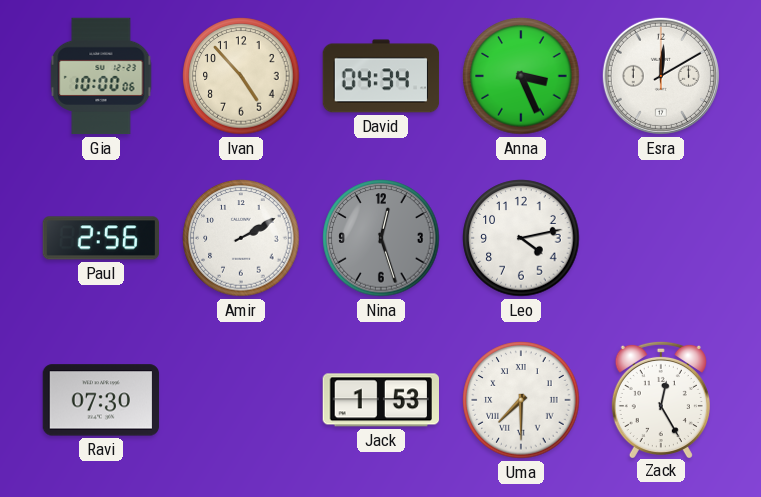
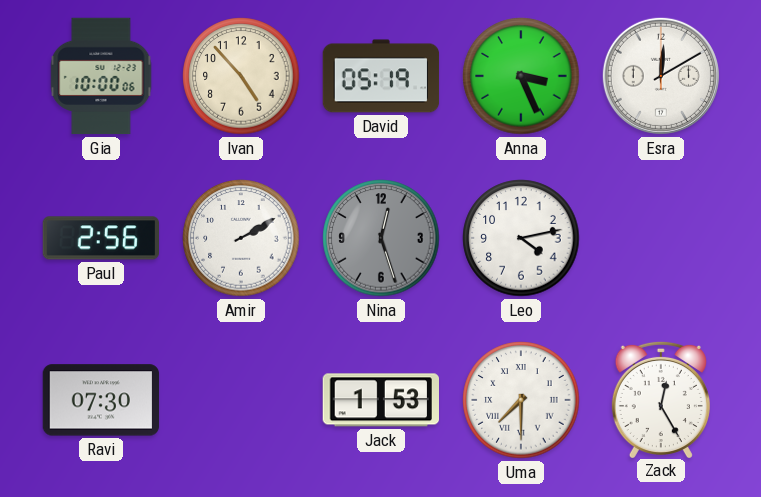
David: 04:34 -> 05:19 (381, 76)
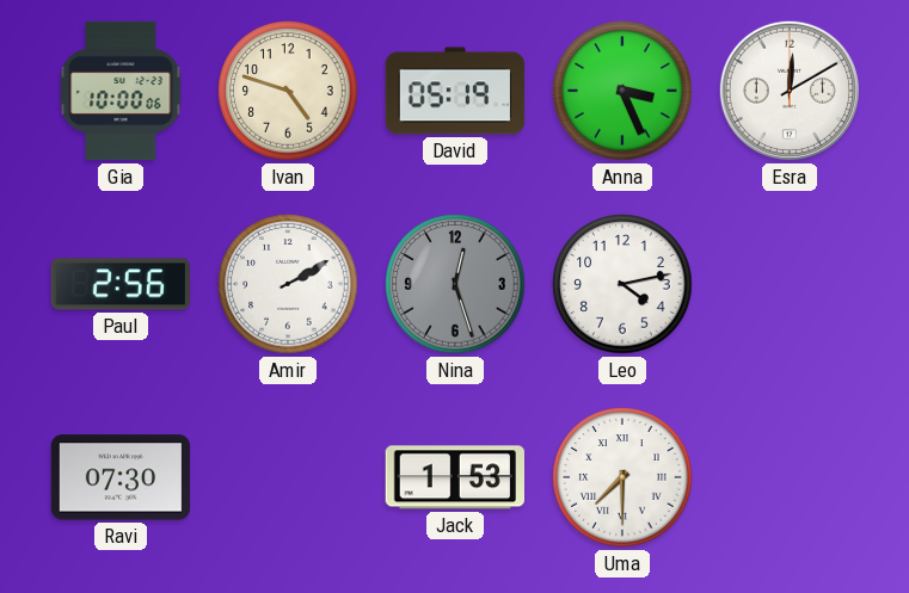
Ivan: 4:53 -> 4:48 (288, 91)
Zack: 12:25 -> none (661, 399)
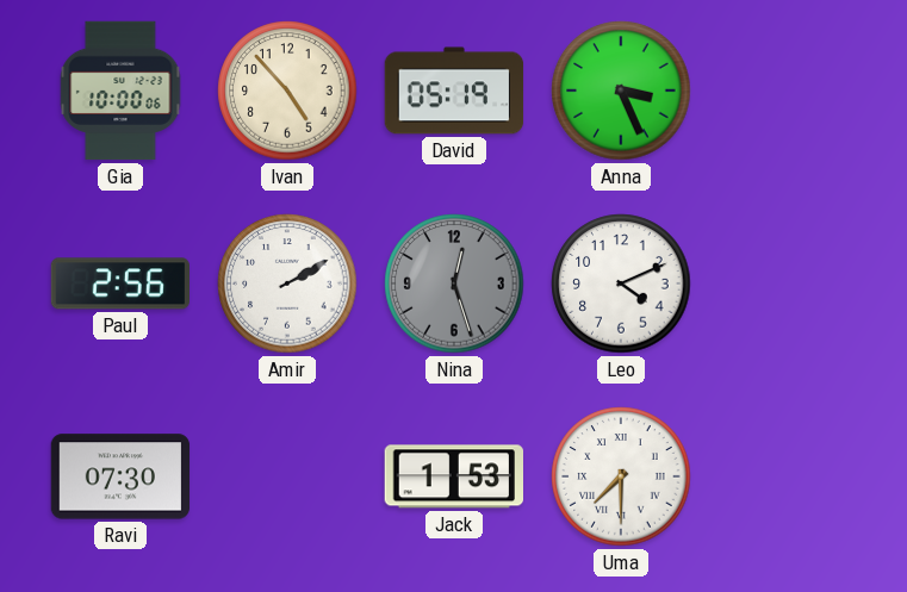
Ivan: 4:48 -> 4:53 (287, 91)
Esra: 12:10 -> none (790, 91)
Leo: 4:13 -> 4:11 (621, 283)
